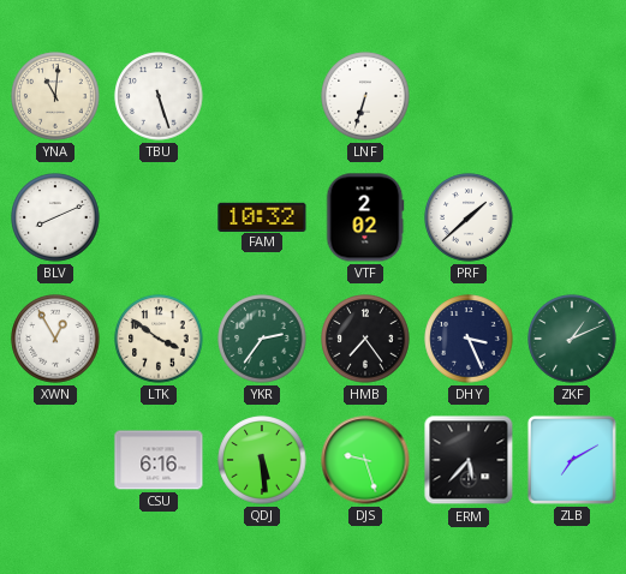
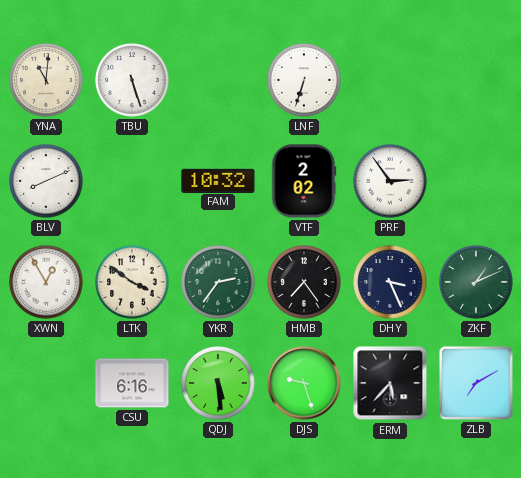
PRF: 1:38 -> 2:54 (390, 181)
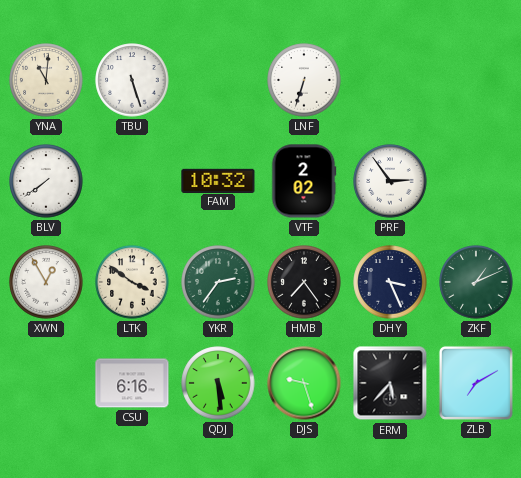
BLV: 8:11 -> 7:39 (46, 181)
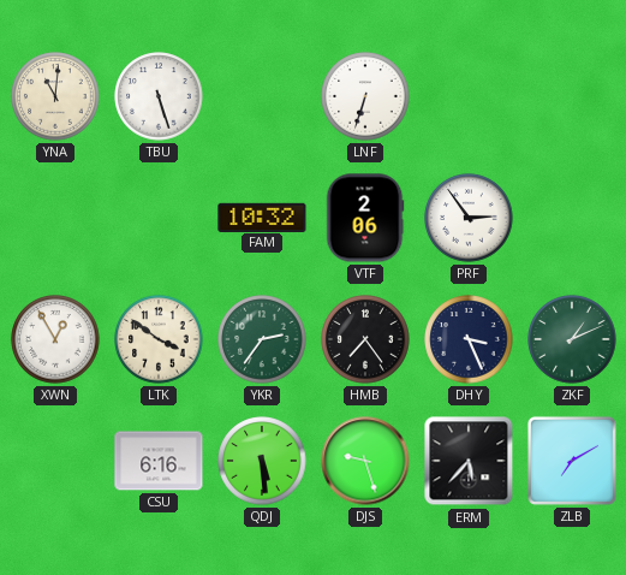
BLV: 7:39 -> none (46, 181)
VTF: 2:02 -> 2:06 (365, 218)
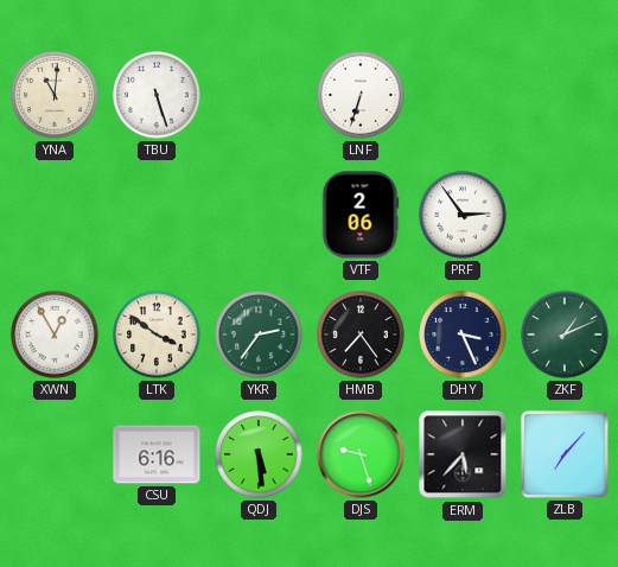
FAM: 10:32 -> none (262, 217)
ZLB: 7:10 -> 7:07 (565, 454)
